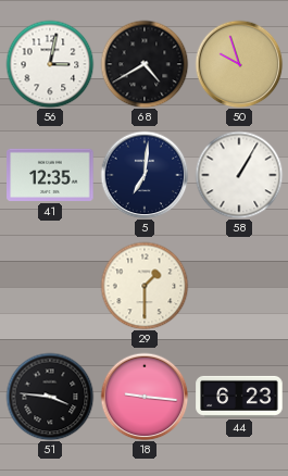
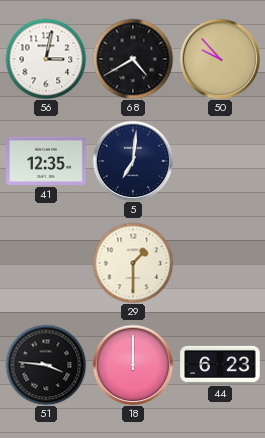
50: 9:57 -> 9:53 (220, 59)
58: 1:05 -> none (239, 175)
18: 9:16 -> 12:00 (133, 365)
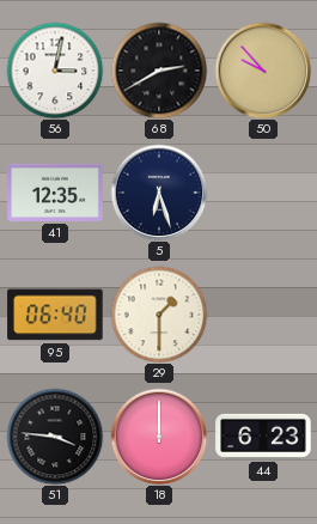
68: 4:40 -> 2:40 (159, 71)
5: 7:01 -> 6:27 (159, 193)
95: none -> 06:40 (55, 315)
